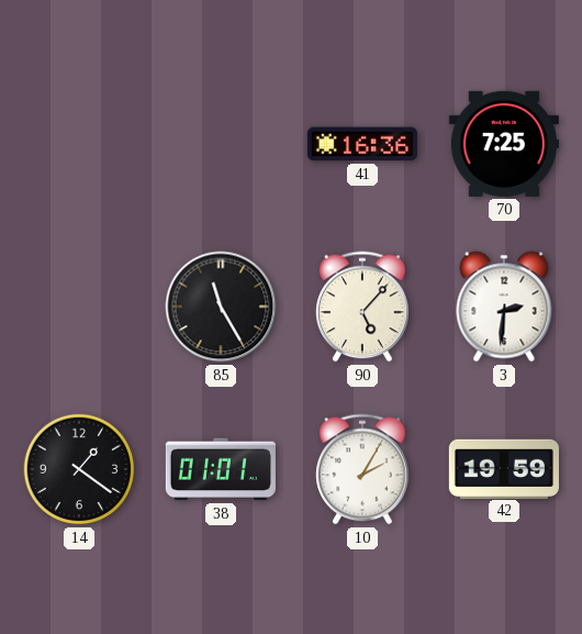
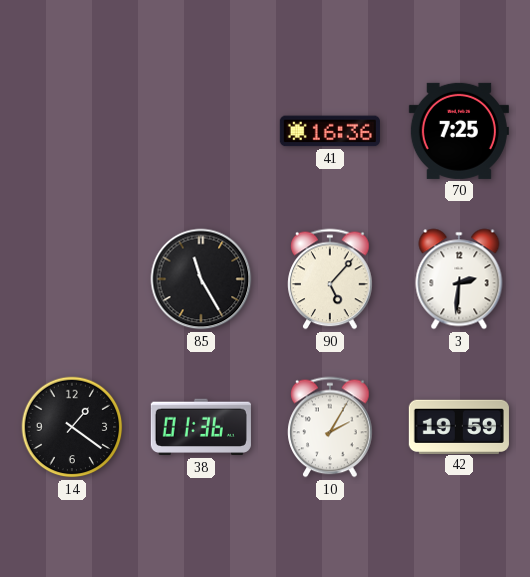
38: 01:01 -> 01:36 (201, 427)
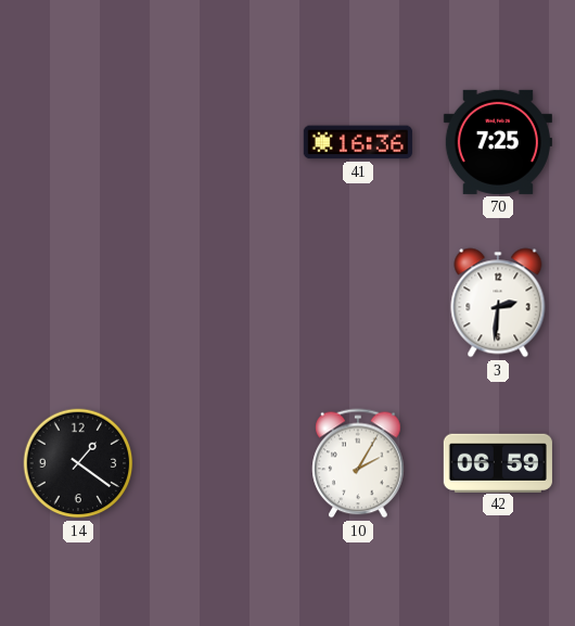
85: 11:25 -> none (201, 279)
90: 5:07 -> none (330, 279)
38: 01:36 -> none (201, 427)
42: 19:59 -> 06:59 (498, 462)
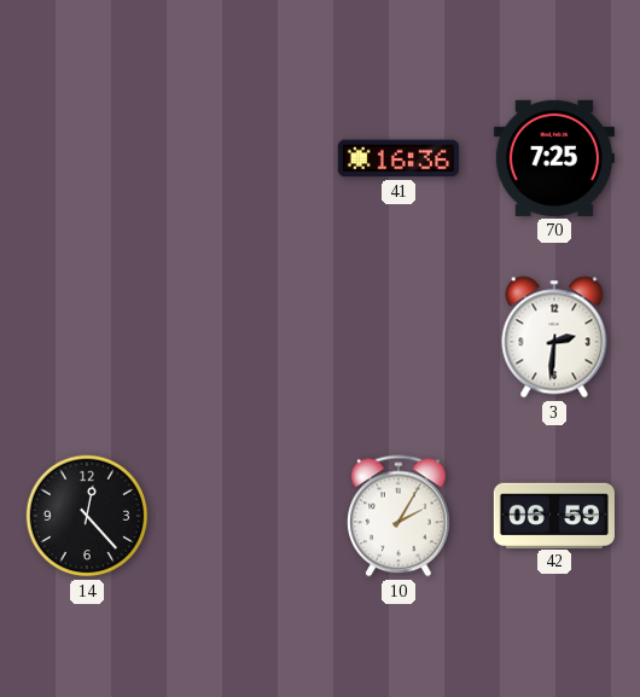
14: 1:21 -> 12:23 (87, 516)
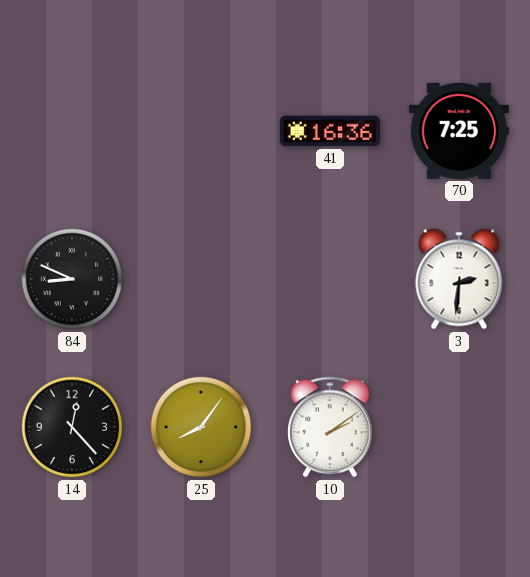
84: none -> 8:49 (72, 279)
25: none -> 8:06 (201, 427)
10: 2:05 -> 2:09 (330, 427)
42: 06:59 -> none (554, 515)
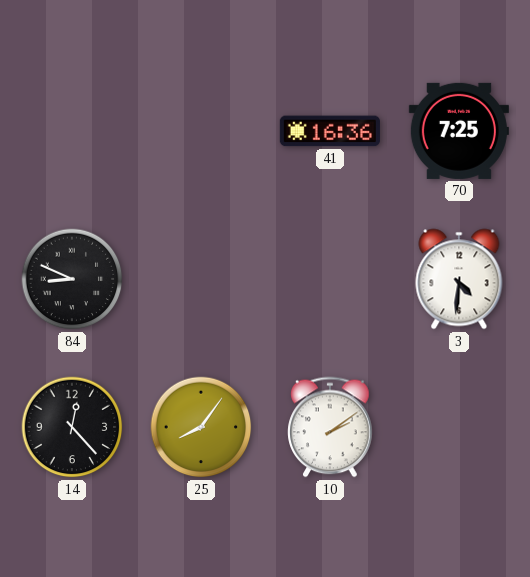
3: 2:31 -> 4:31 (459, 279)
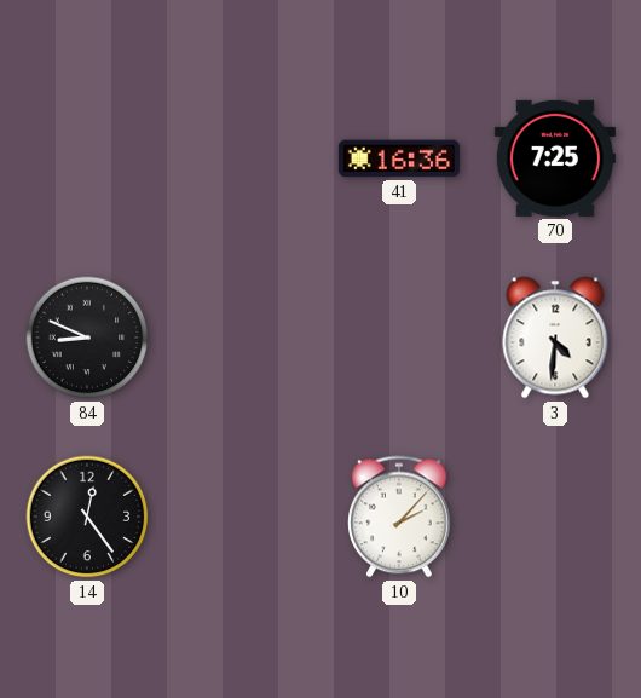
14: 12:23 -> 12:24 (87, 517)
25: 8:06 -> none (201, 427)
10: 2:09 -> 2:07 (399, 517)
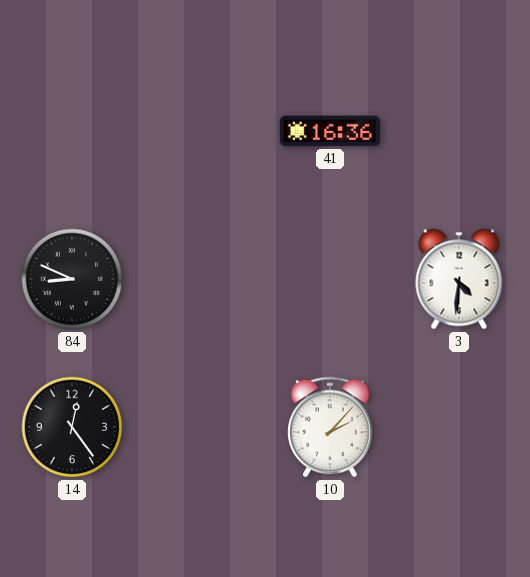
70: 7:25 -> none (555, 158)
